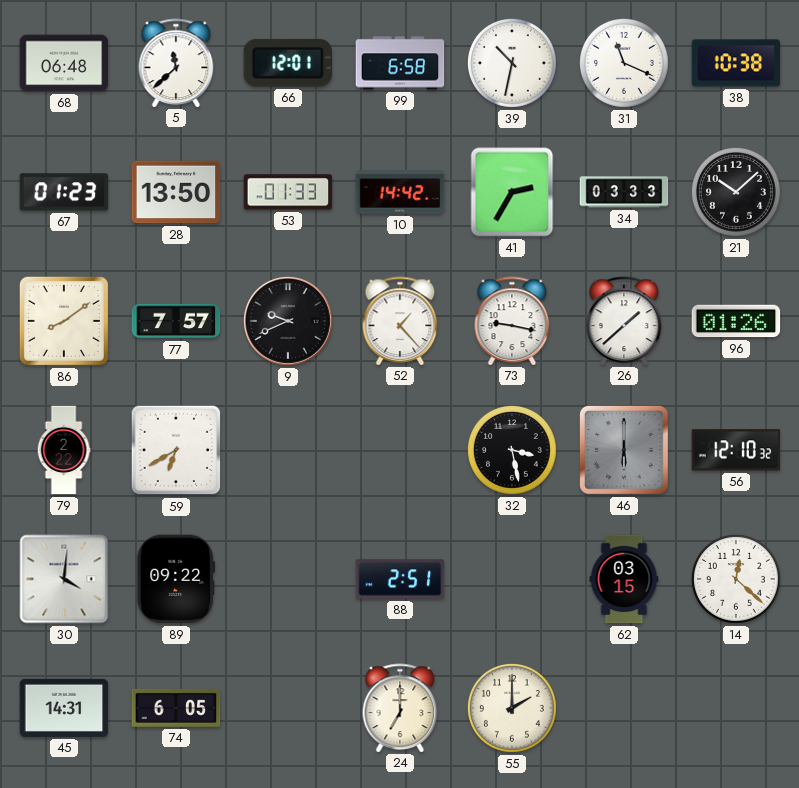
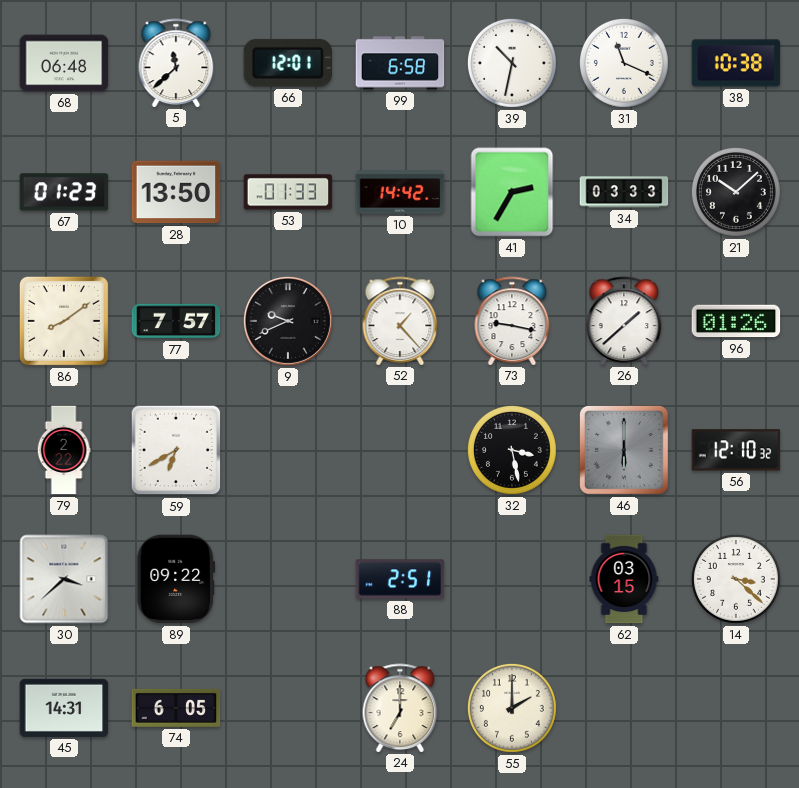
30: 4:01 -> 3:38 (64, 579)
14: 12:22 -> 3:22 (736, 579)
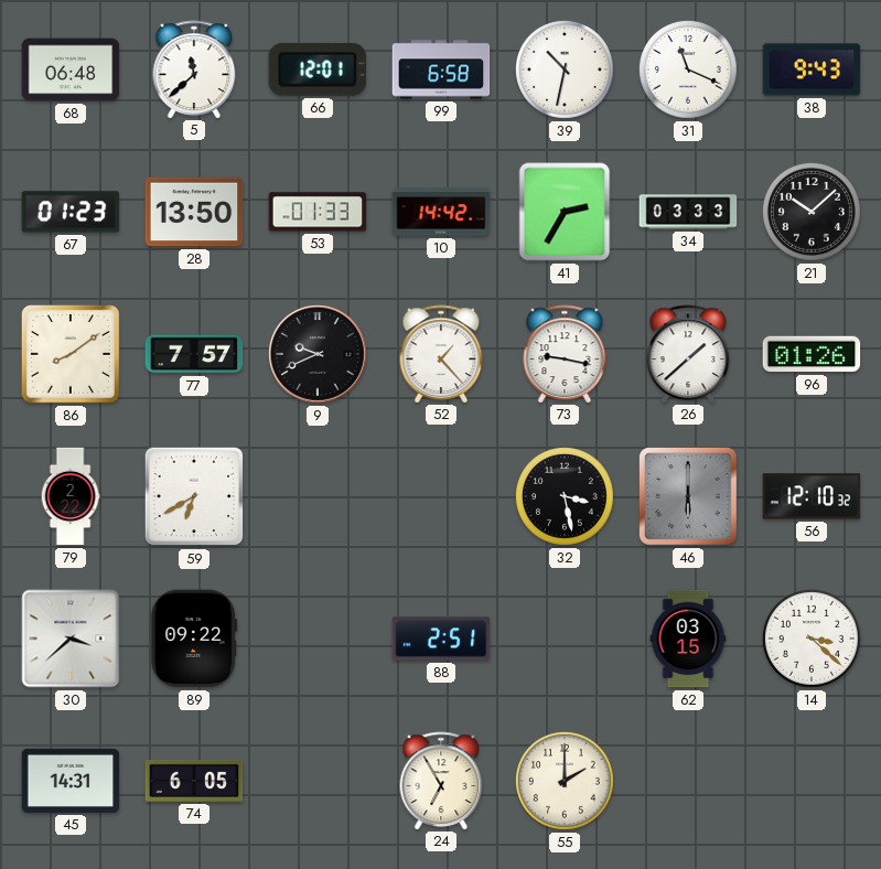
38: 10:38 -> 9:43 (812, 69)
24: 7:00 -> 6:55 (441, 781)
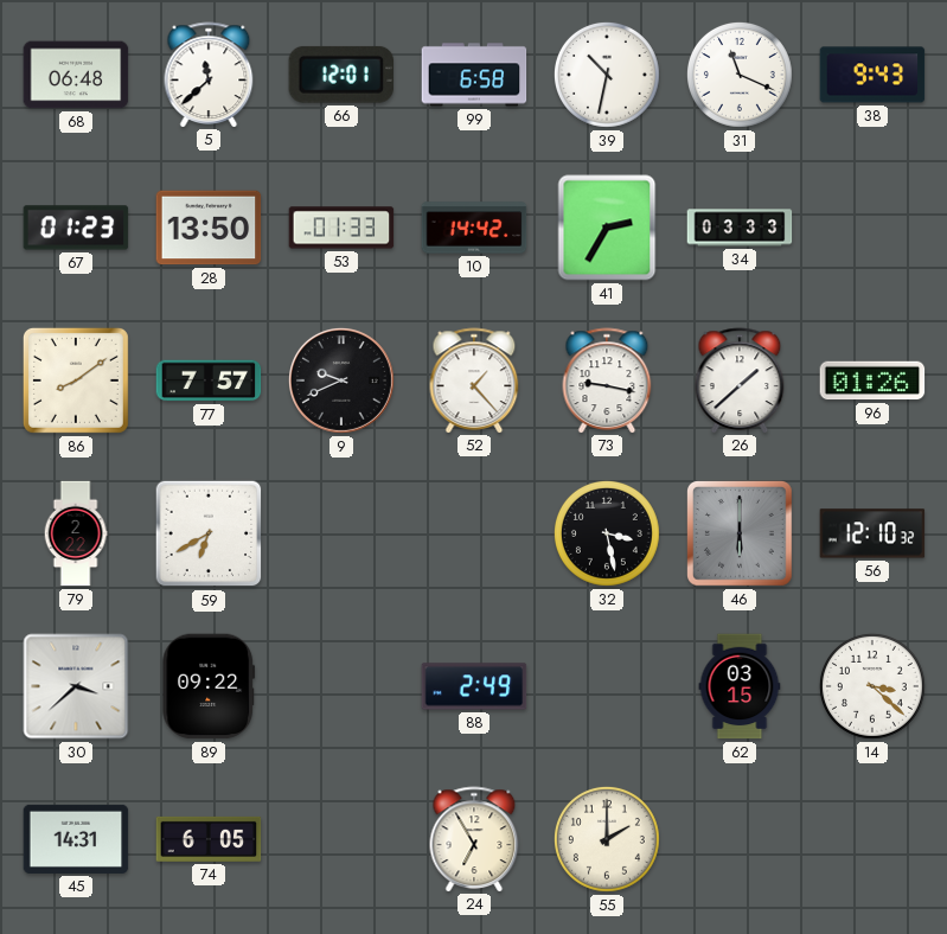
21: 10:08 -> none (812, 212)
88: 2:51 -> 2:49 (474, 686)
